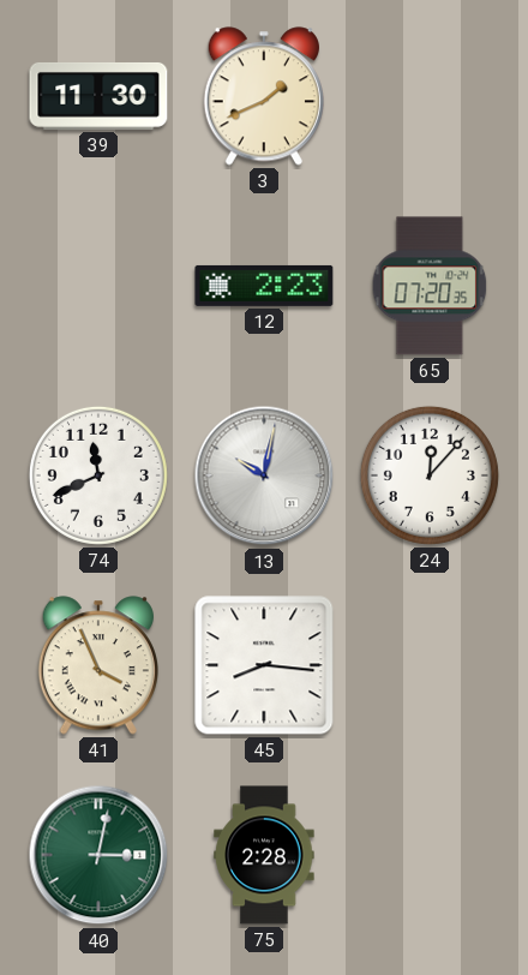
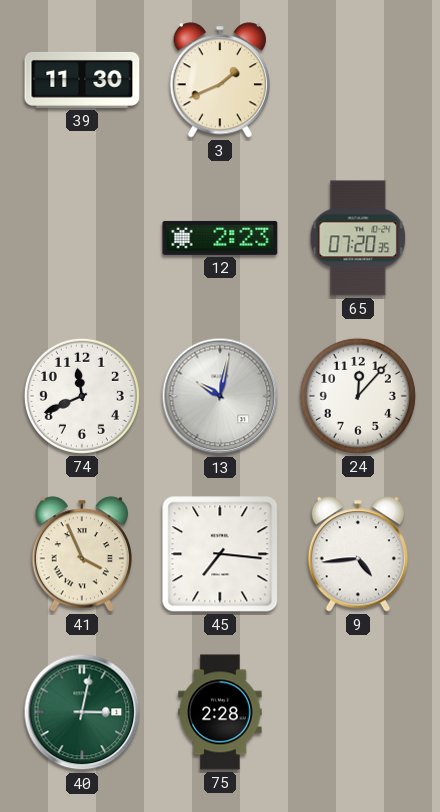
45: 8:16 -> 7:16 (220, 554)
9: none -> 4:44 (357, 554)
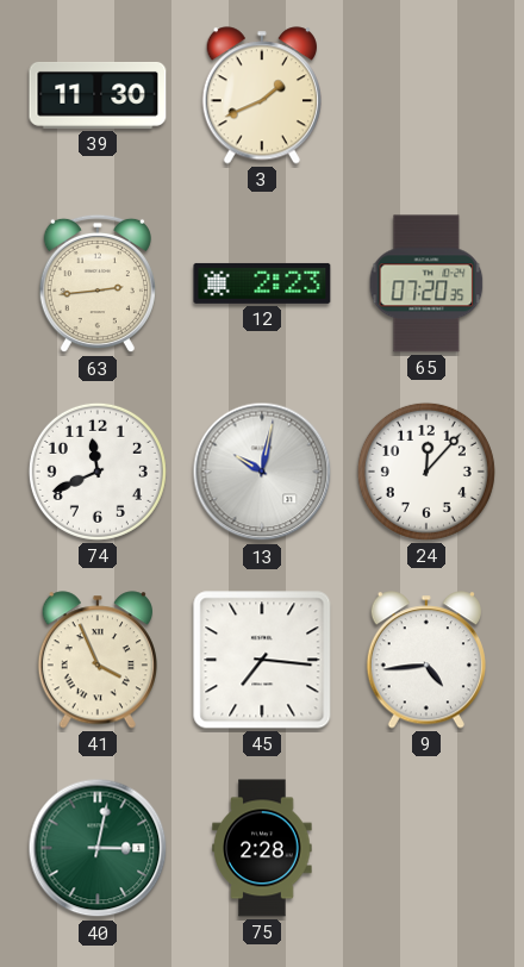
63: none -> 2:44 (98, 283)
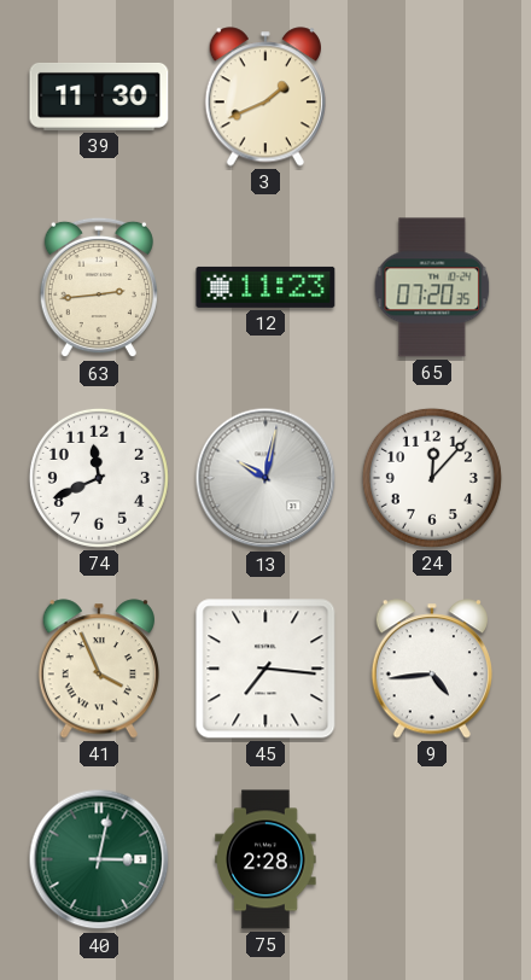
12: 2:23 -> 11:23 (265, 287)
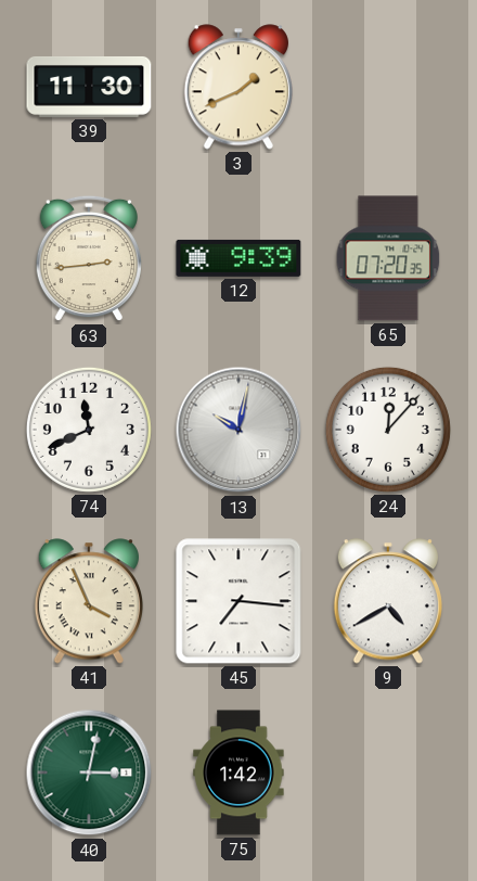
12: 11:23 -> 9:39 (238, 258)
9: 4:44 -> 4:40 (387, 601)
75: 2:28 -> 1:42 (238, 773)
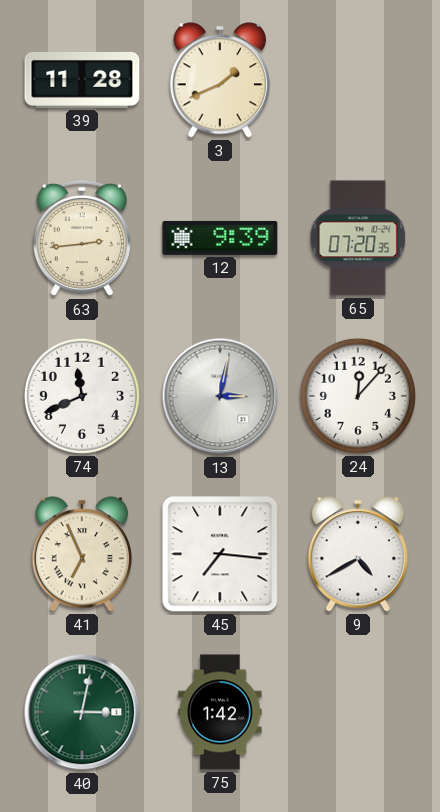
39: 11:30 -> 11:28 (82, 80)
13: 10:02 -> 3:02 (220, 396)
41: 3:56 -> 6:56 (81, 554)
